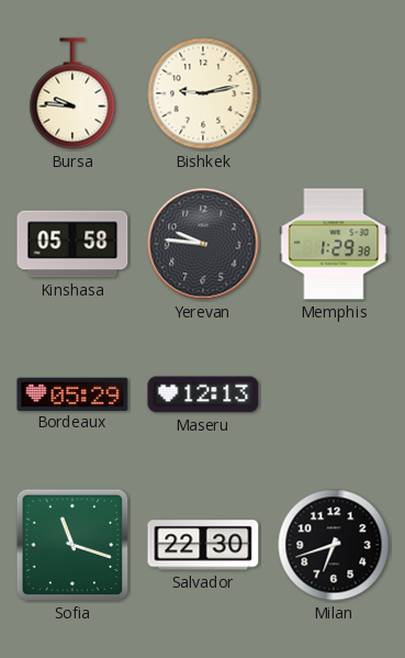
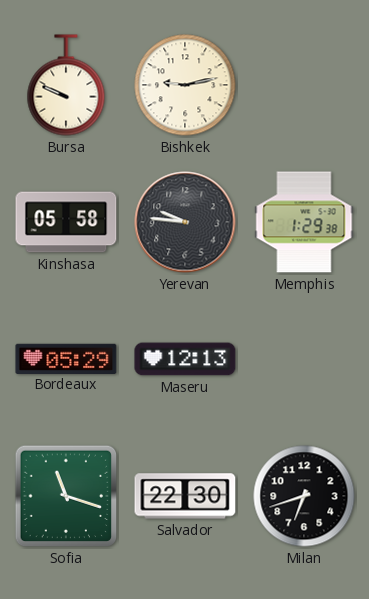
Bursa: 9:46 -> 9:49 (66, 85)
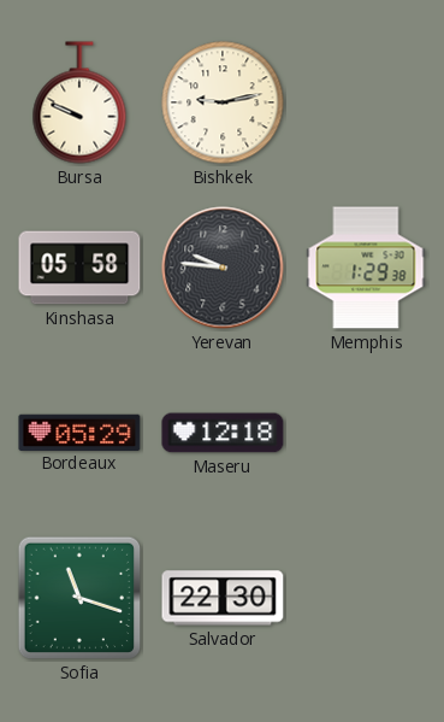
Maseru: 12:13 -> 12:18 (223, 433)
Milan: 6:42 -> none (304, 496)
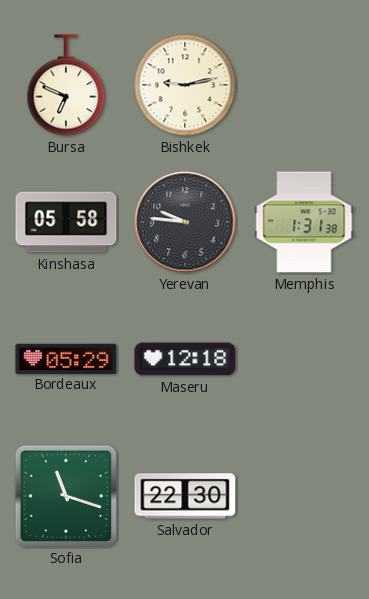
Bursa: 9:49 -> 6:49 (66, 85)
Memphis: 1:29 -> 1:31 (304, 222)
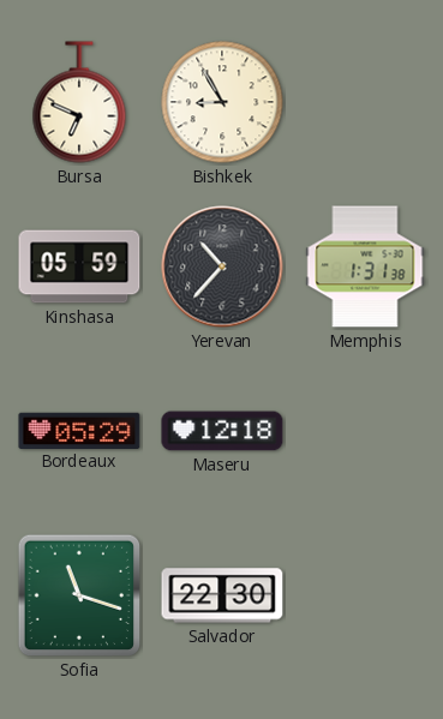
Bishkek: 9:13 -> 8:55 (222, 102)
Kinshasa: 05:58 -> 05:59 (79, 266)
Yerevan: 9:46 -> 10:37 (222, 266)
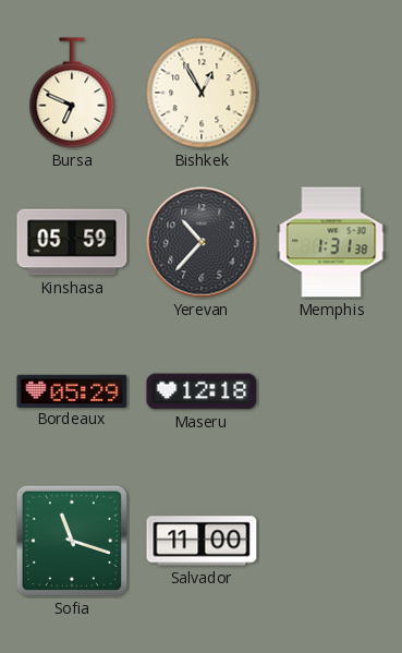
Bishkek: 8:55 -> 12:55 (202, 93)
Salvador: 22:30 -> 11:00 (202, 541)
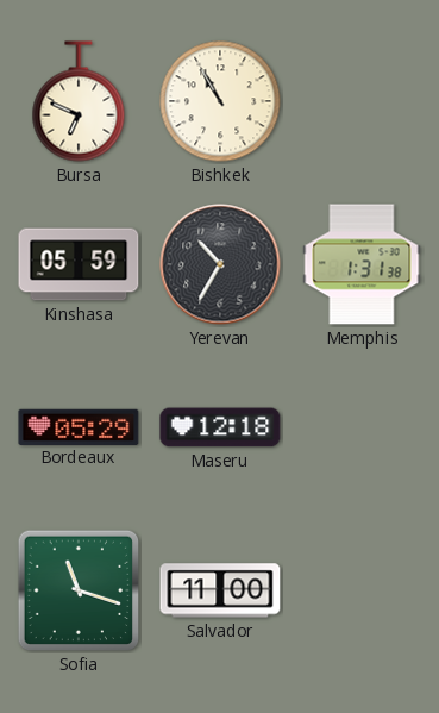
Bishkek: 12:55 -> 10:55 (220, 101)
Yerevan: 10:37 -> 10:35 (220, 264)
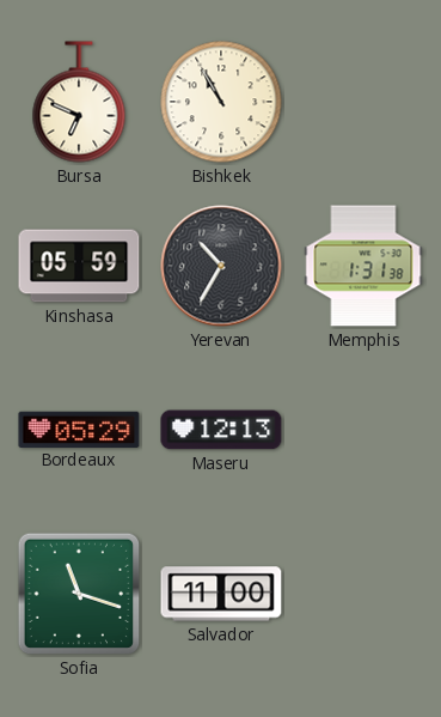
Maseru: 12:18 -> 12:13 (221, 430)
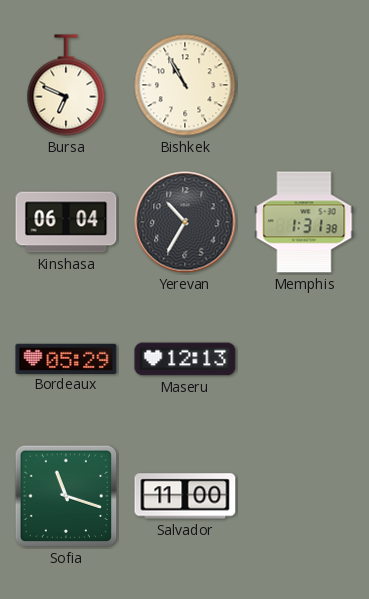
Kinshasa: 05:59 -> 06:04 (66, 222)
